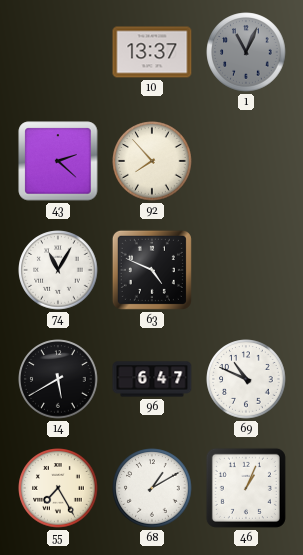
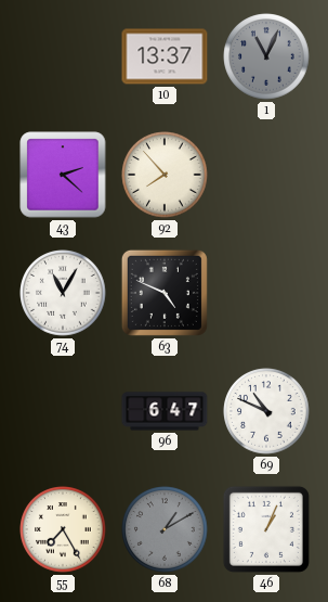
14: 5:40 -> none (58, 379)
68 dial: white -> grey (165, 529)
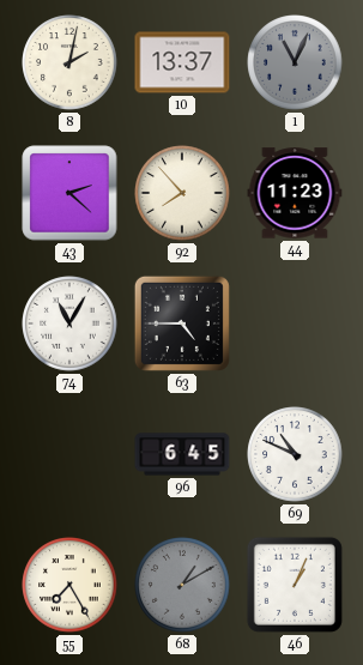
8: none -> 2:02 (69, 62)
44: none -> 11:23 (295, 193)
63: 4:49 -> 4:45 (182, 324)
96: 6:47 -> 6:45 (182, 454)
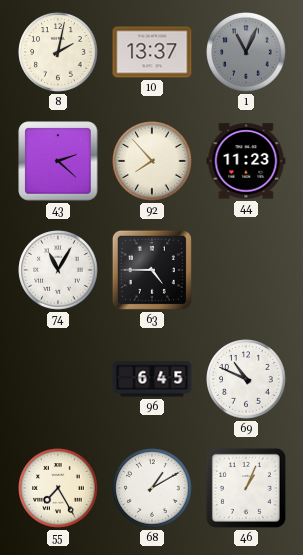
68 dial: grey -> white (152, 488)
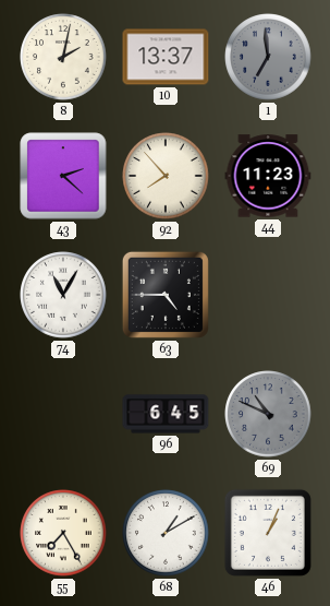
1: 11:04 -> 6:59 (268, 57)
69 dial: white -> grey (268, 414)
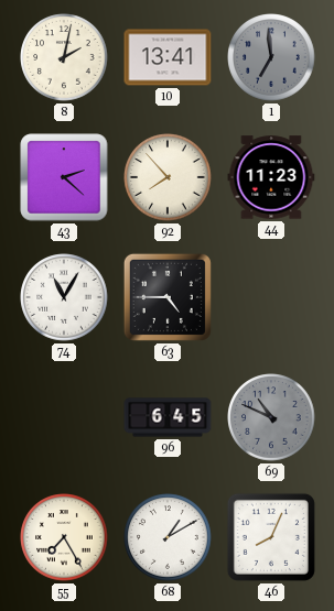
10: 13:37 -> 13:41 (168, 57)
46: 1:04 -> 8:04 (271, 537)
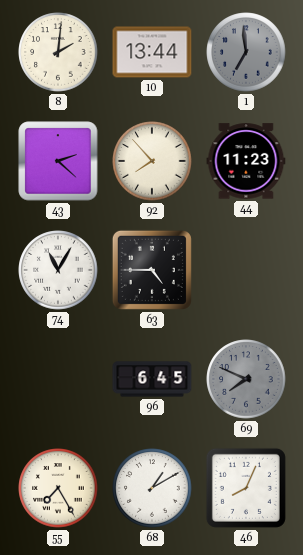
8: 2:02 -> 2:01 (58, 52)
10: 13:41 -> 13:44 (152, 52)
69: 10:49 -> 7:49 (246, 379)
